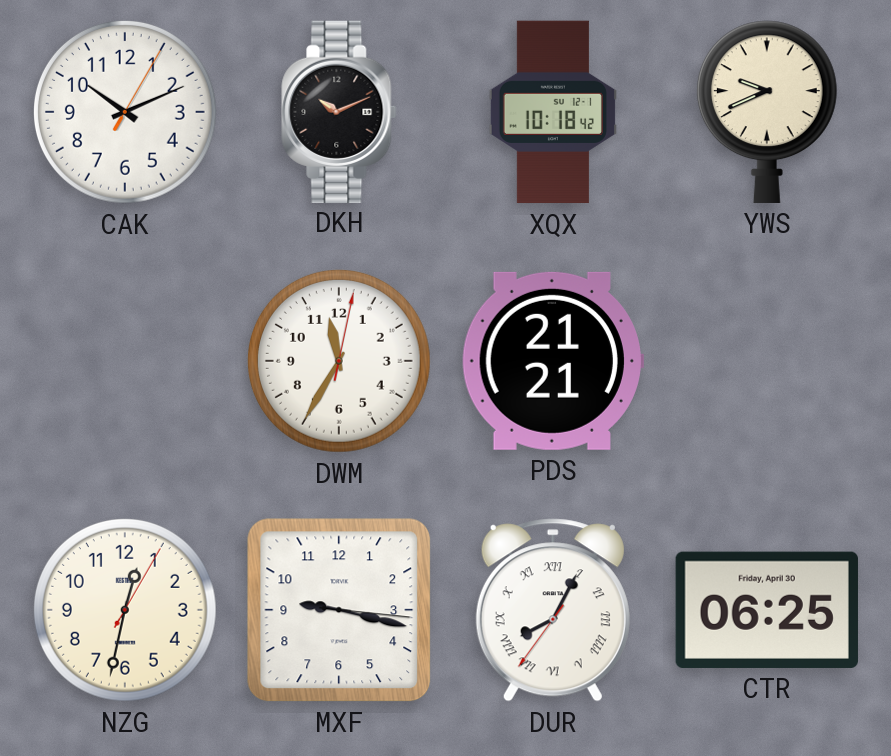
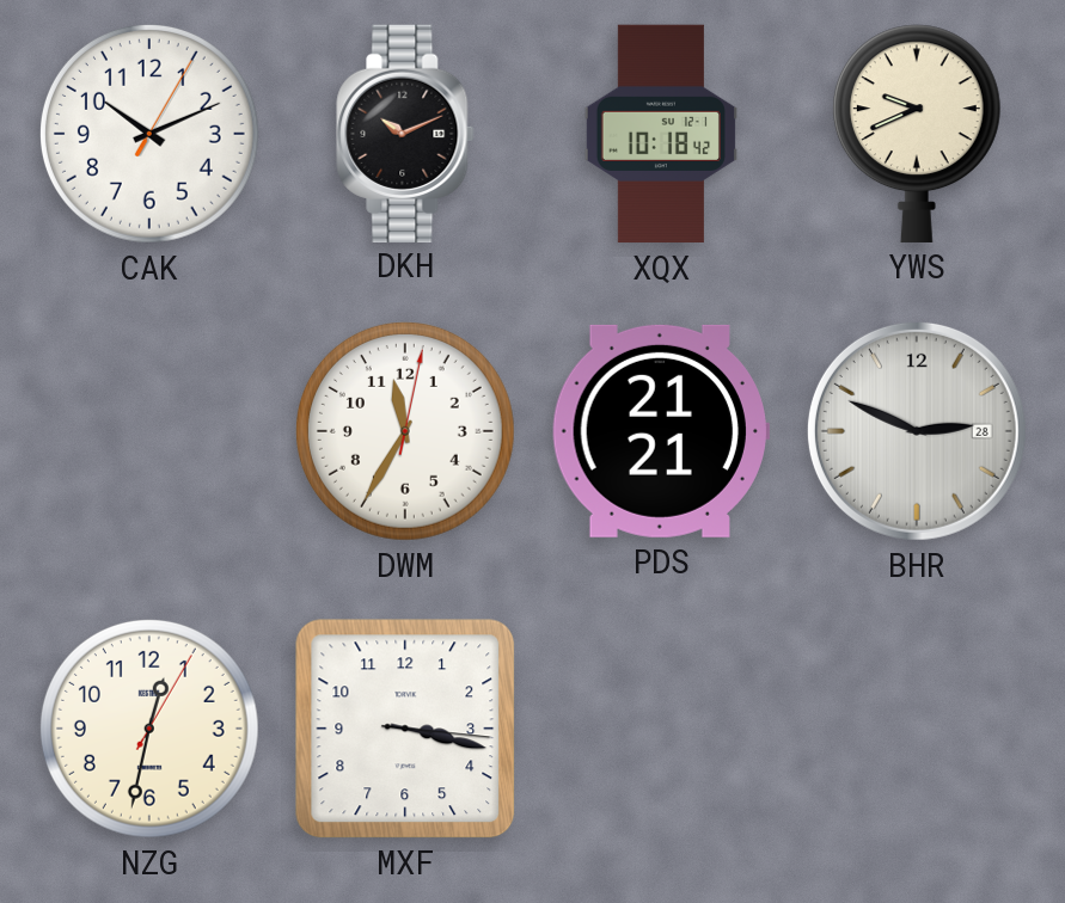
BHR: none -> 2:49 (917, 431)
MXF: 9:17 -> 3:17 (405, 729)
DUR: 8:04 -> none (553, 610)
CTR: 06:25 -> none (767, 610)
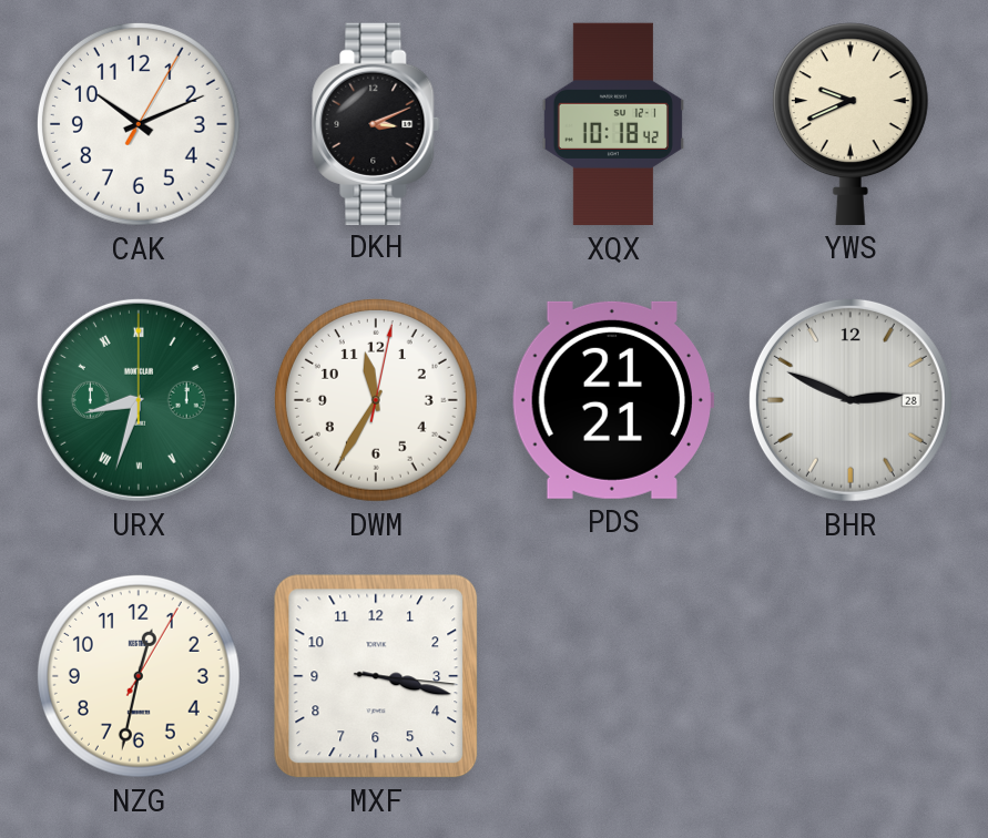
DKH: 10:11 -> 3:11 (376, 123)
URX: none -> 8:33 (139, 400)
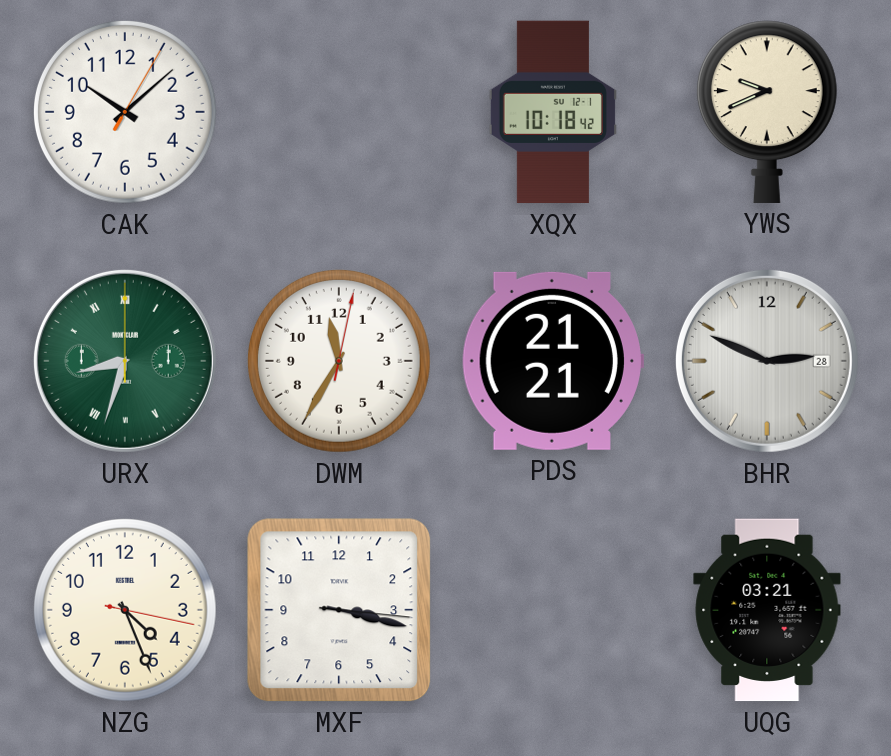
CAK: 10:11 -> 10:08 (125, 112)
DKH: 3:11 -> none (376, 123)
NZG: 12:32 -> 4:26 (125, 610)
UQG: none -> 03:21 (767, 610)
